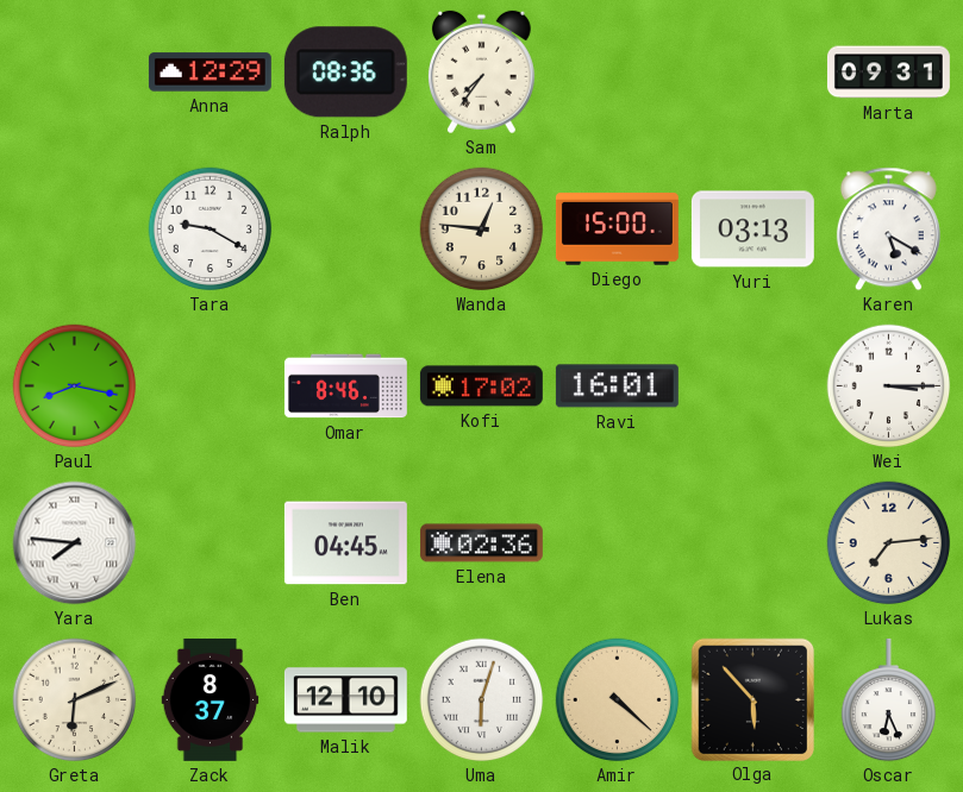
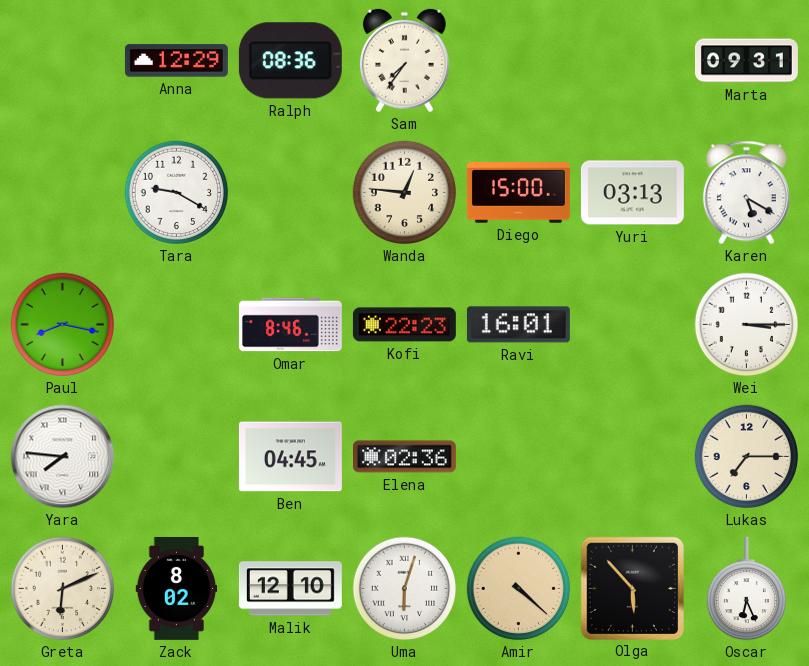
Kofi: 17:02 -> 22:23 (404, 325)
Lukas: 7:14 -> 7:15 (747, 457)
Zack: 8:37 -> 8:02 (177, 588)
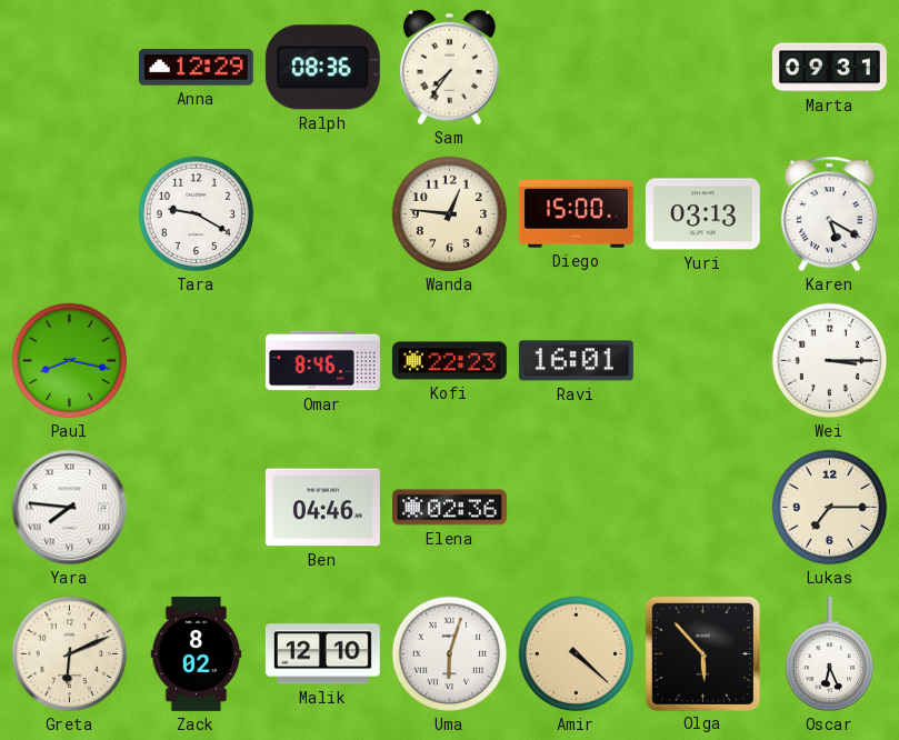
Ben: 04:45 -> 04:46 (322, 508)
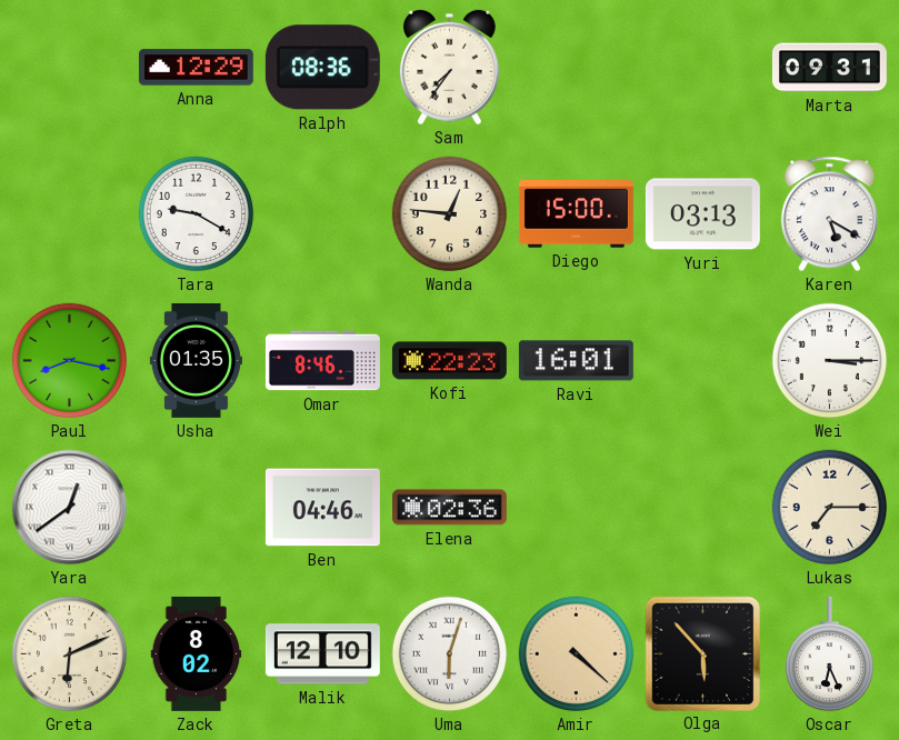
Usha: none -> 01:35 (196, 360)
Yara: 7:46 -> 12:39 (70, 508)
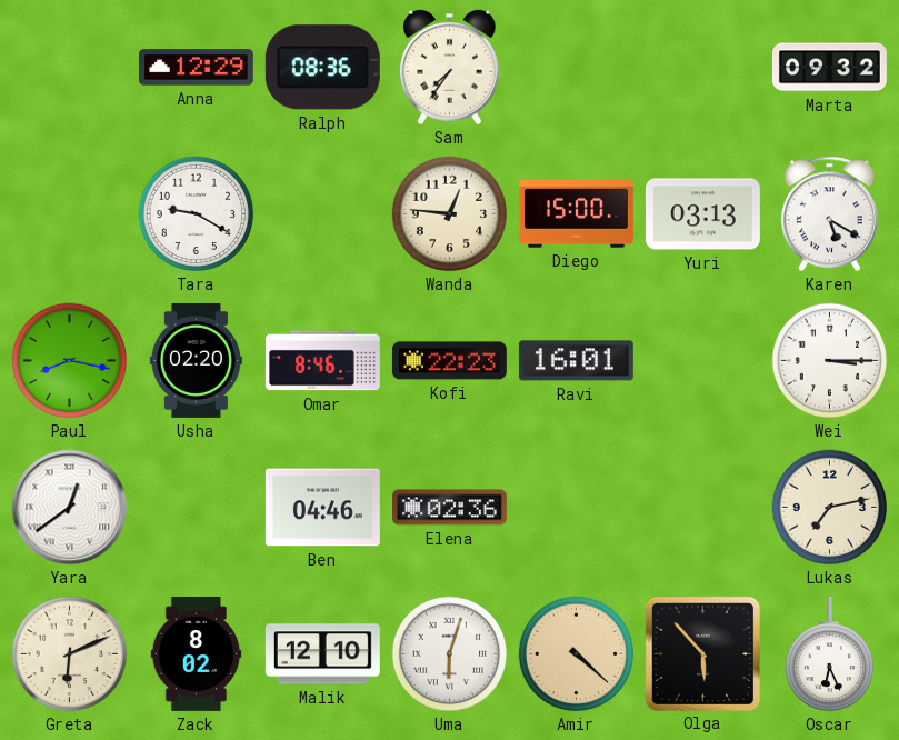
Marta: 09:31 -> 09:32 (829, 68)
Usha: 01:35 -> 02:20 (196, 360)
Lukas: 7:15 -> 7:13 (830, 508)
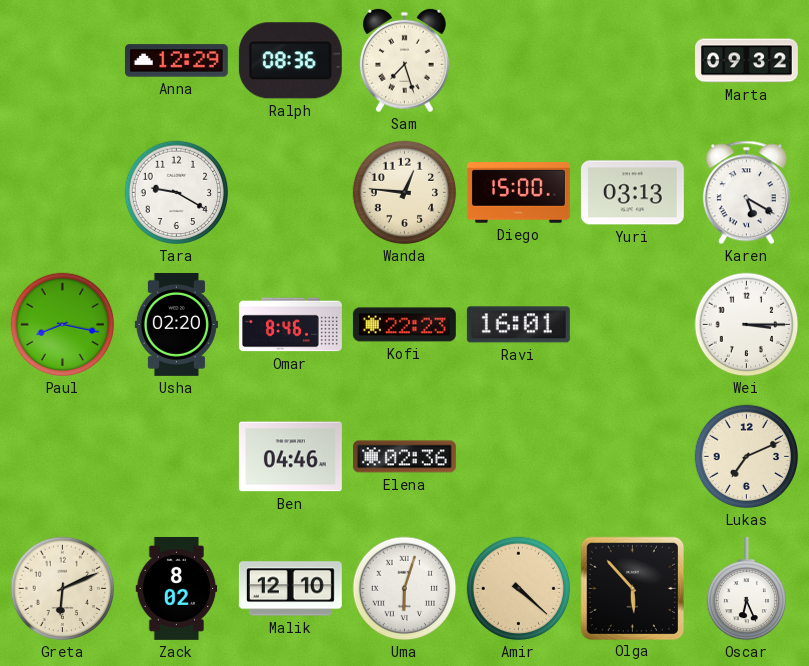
Sam: 7:36 -> 7:27 (404, 61)
Yara: 12:39 -> none (70, 508)
Lukas: 7:13 -> 7:11 (747, 457)
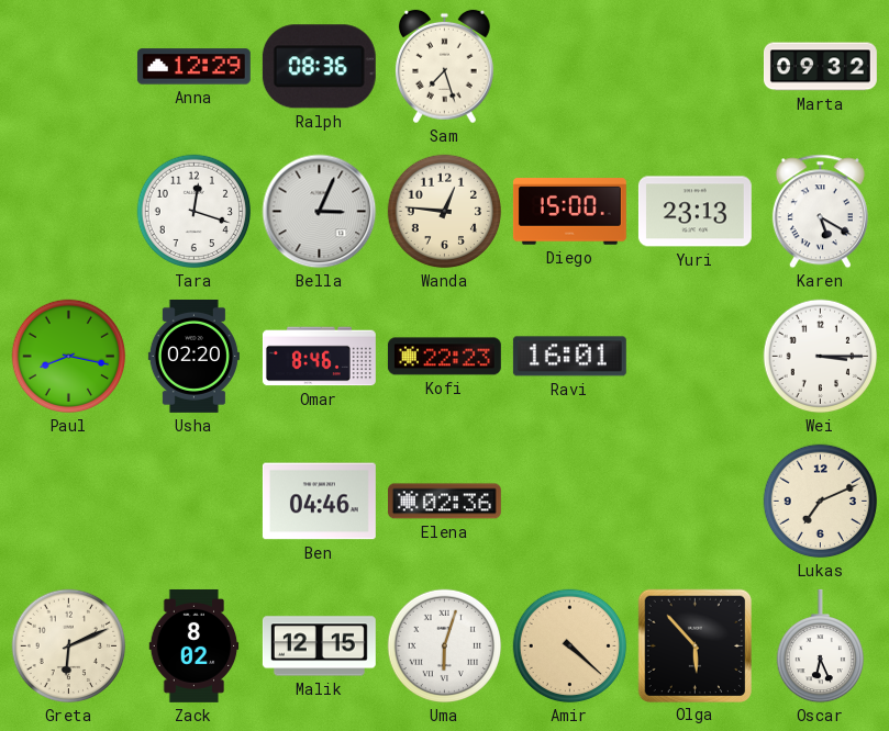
Tara: 9:20 -> 12:18 (195, 212)
Bella: none -> 3:04 (320, 212)
Yuri: 03:13 -> 23:13 (694, 212)
Malik: 12:10 -> 12:15 (319, 646)
